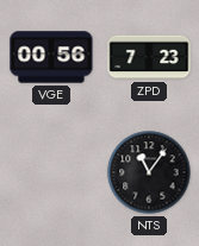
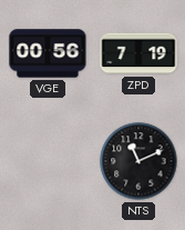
ZPD: 7:23 -> 7:19 (138, 53)
NTS: 11:06 -> 11:11 (138, 161)
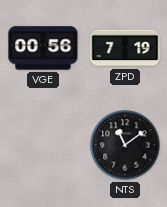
NTS: 11:11 -> 11:09 (125, 145)
